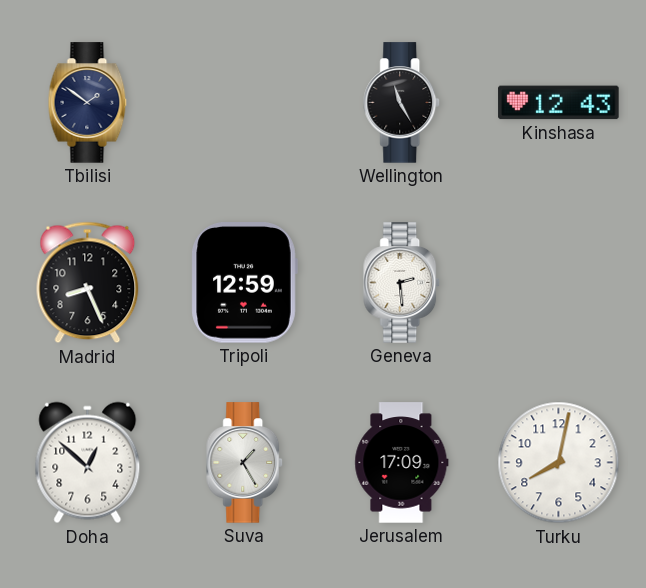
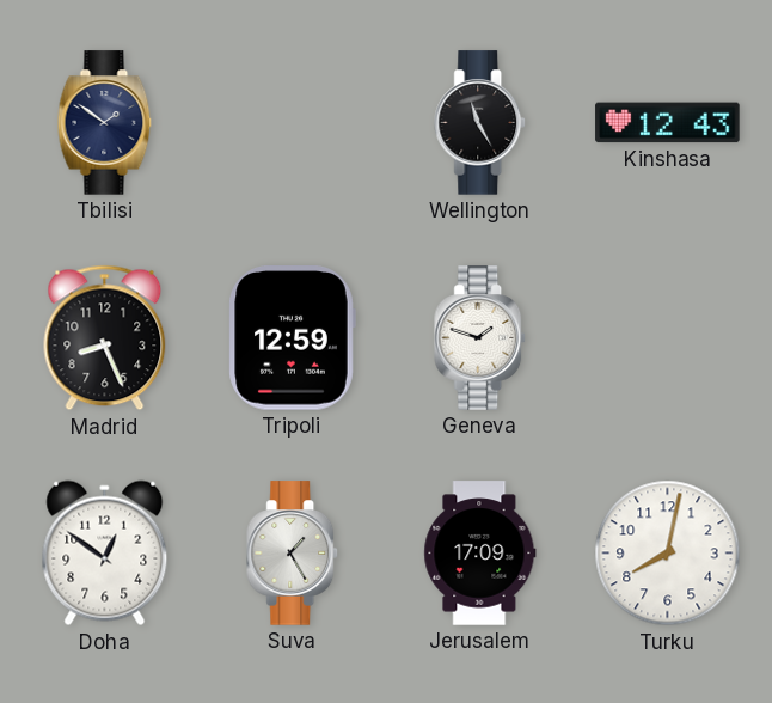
Geneva: 2:29 -> 1:48 (480, 338)
Doha: 12:52 -> 12:51 (105, 554)
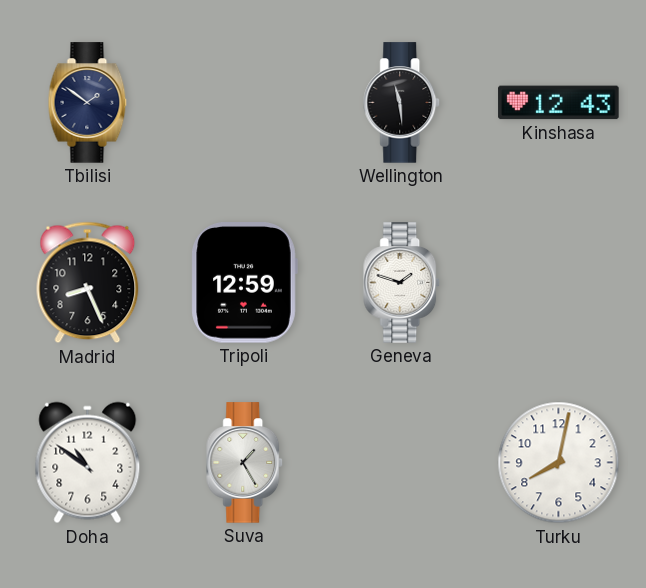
Wellington: 11:25 -> 11:29 (402, 103)
Doha: 12:51 -> 10:51 (88, 463)
Jerusalem: 17:09 -> none (480, 554)
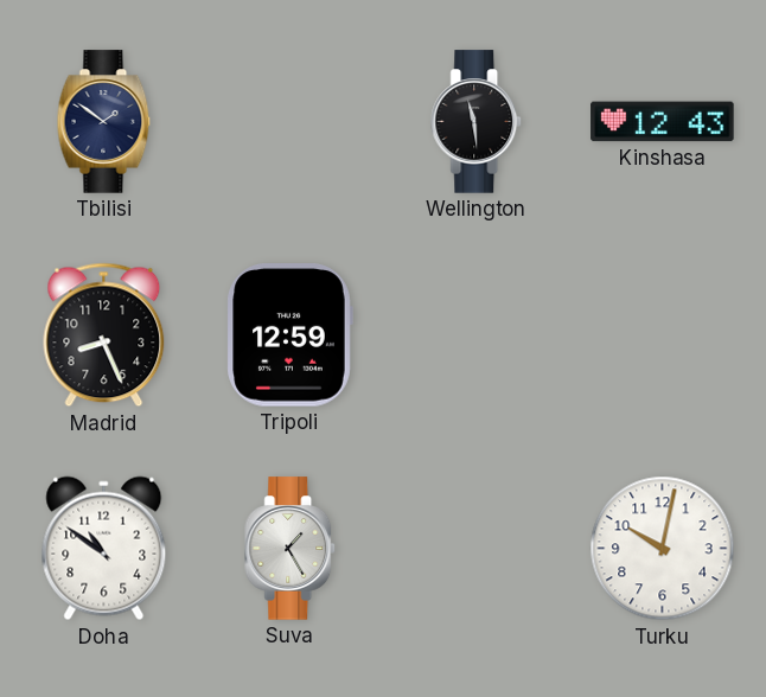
Geneva: 1:48 -> none (402, 283)
Turku: 8:02 -> 10:02 (663, 549)
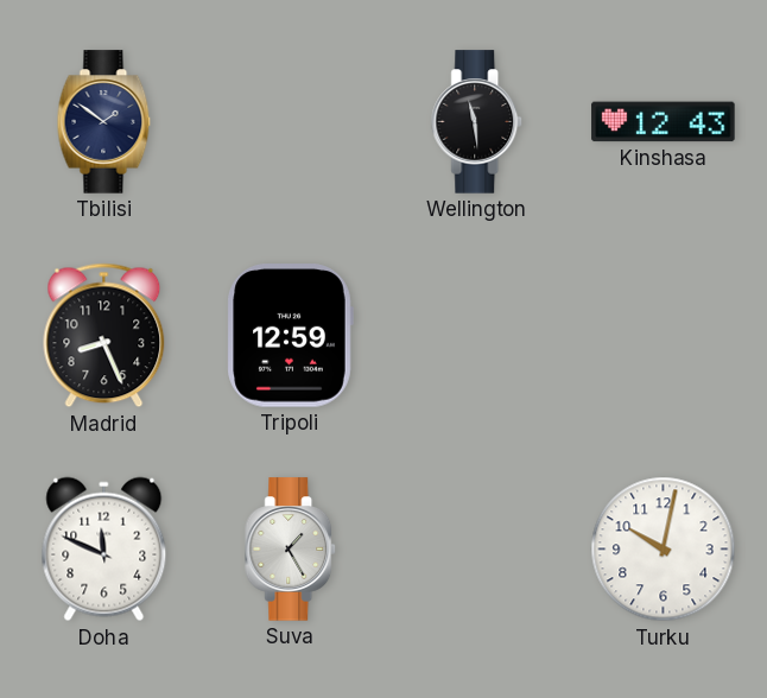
Doha: 10:51 -> 11:49 (104, 550)
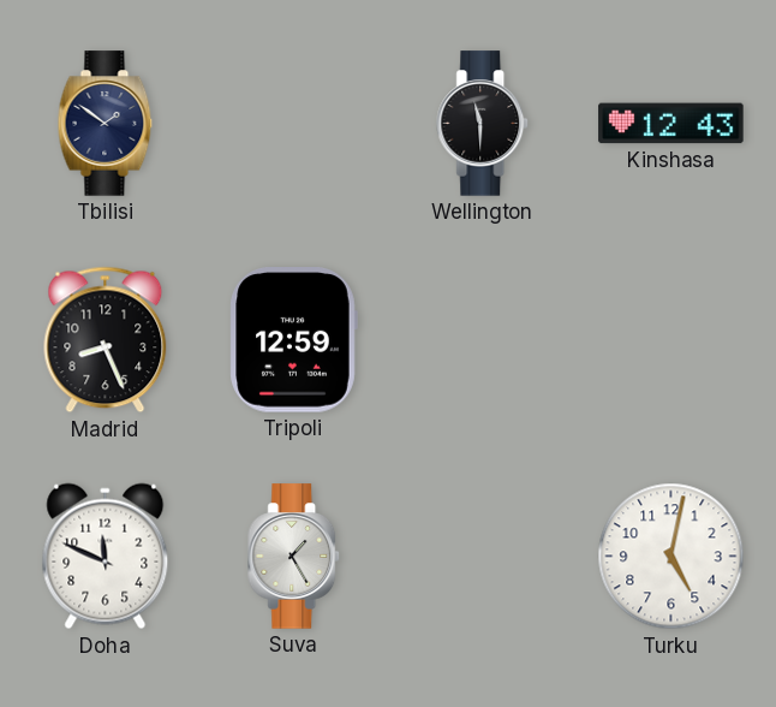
Wellington: 11:29 -> 11:30 (483, 124)
Turku: 10:02 -> 5:02 (671, 557)
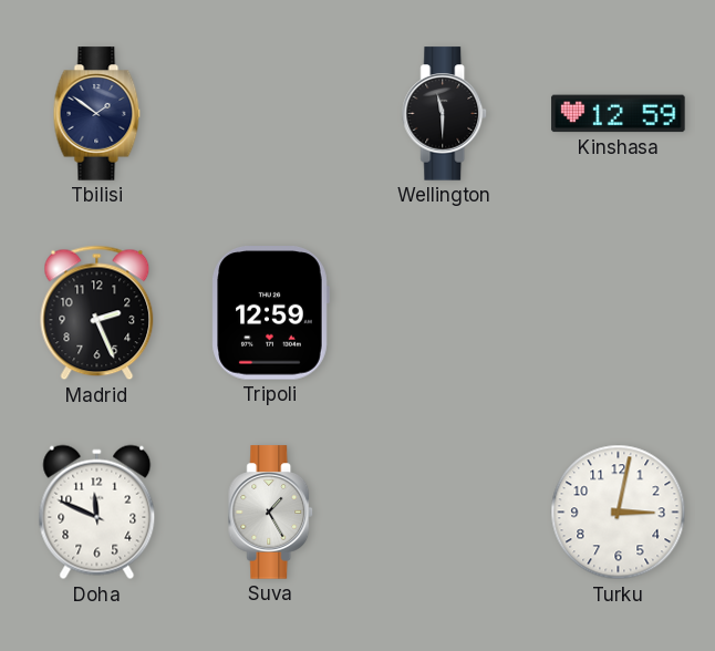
Kinshasa: 12:43 -> 12:59 (619, 114)
Madrid: 8:26 -> 2:26 (97, 313)
Turku: 5:02 -> 3:02 (619, 513)
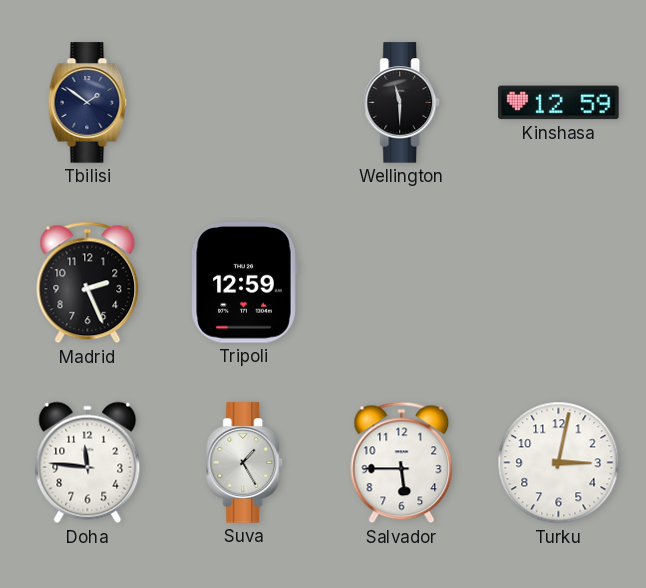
Doha: 11:49 -> 11:46 (88, 463)
Salvador: none -> 5:45 (402, 463)
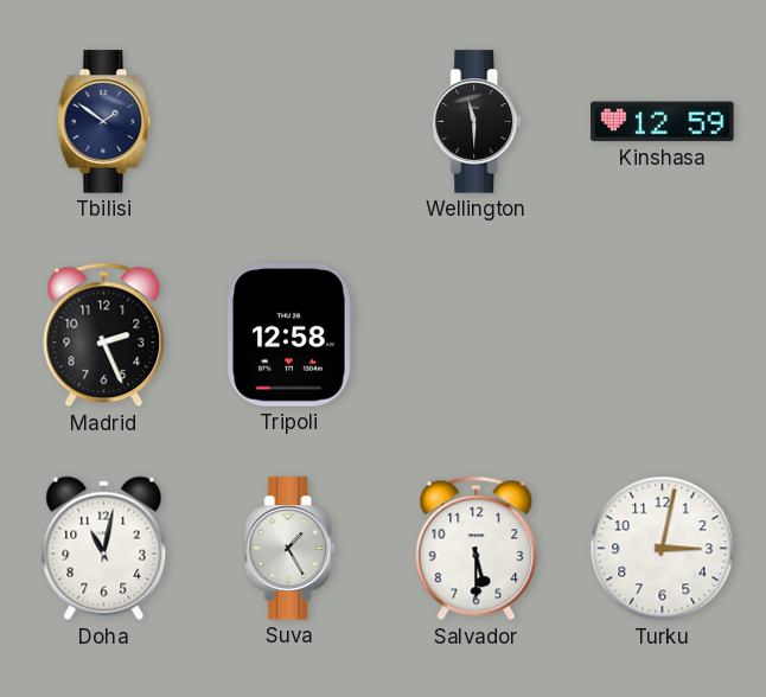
Tripoli: 12:59 -> 12:58 (289, 335)
Doha: 11:46 -> 11:02 (104, 549)
Salvador: 5:45 -> 5:30 (477, 549)
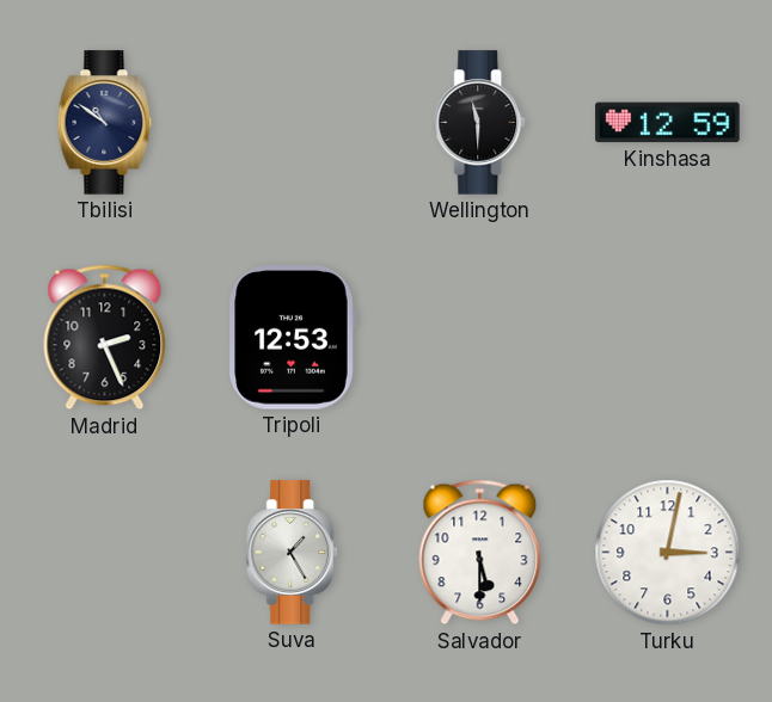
Tbilisi: 1:51 -> 10:51 (105, 123)
Tripoli: 12:58 -> 12:53 (292, 338)
Doha: 11:02 -> none (104, 549)
